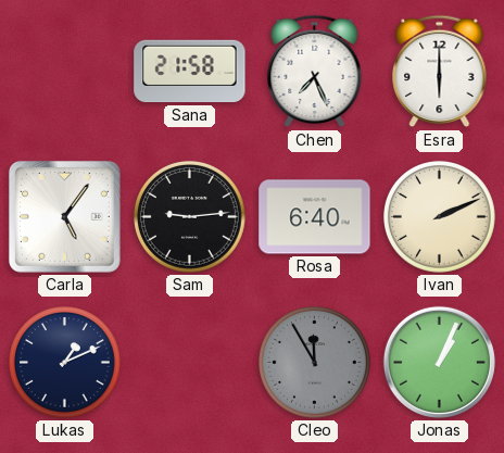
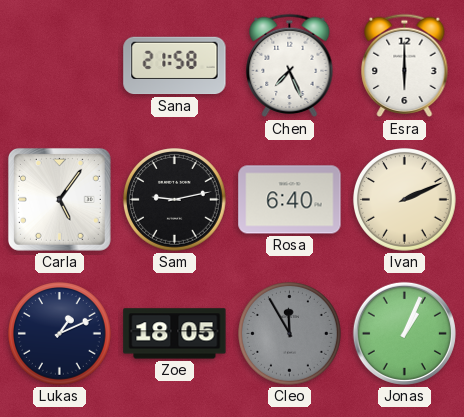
Sam: 9:14 -> 9:13 (175, 200)
Zoe: none -> 18:05 (175, 334)
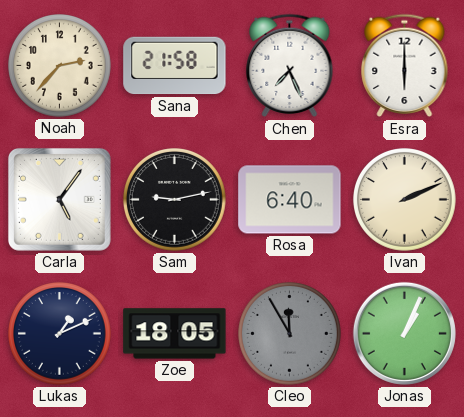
Noah: none -> 2:37 (60, 66)
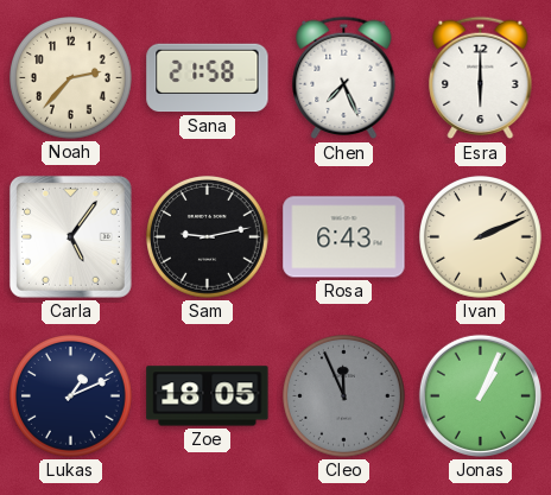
Rosa: 6:40 -> 6:43 (344, 237)
Cleo: 11:55 -> 11:56 (344, 396)
